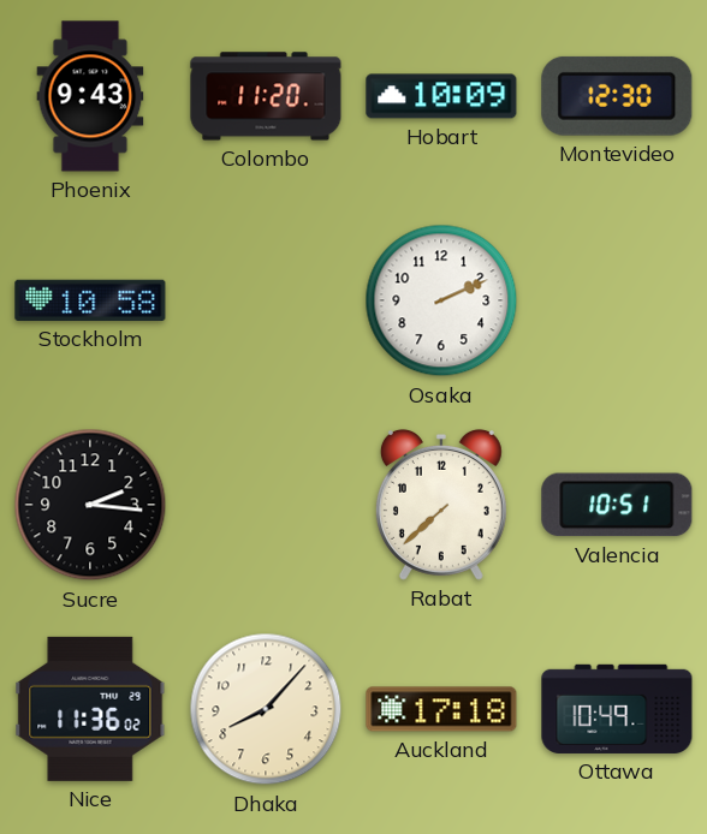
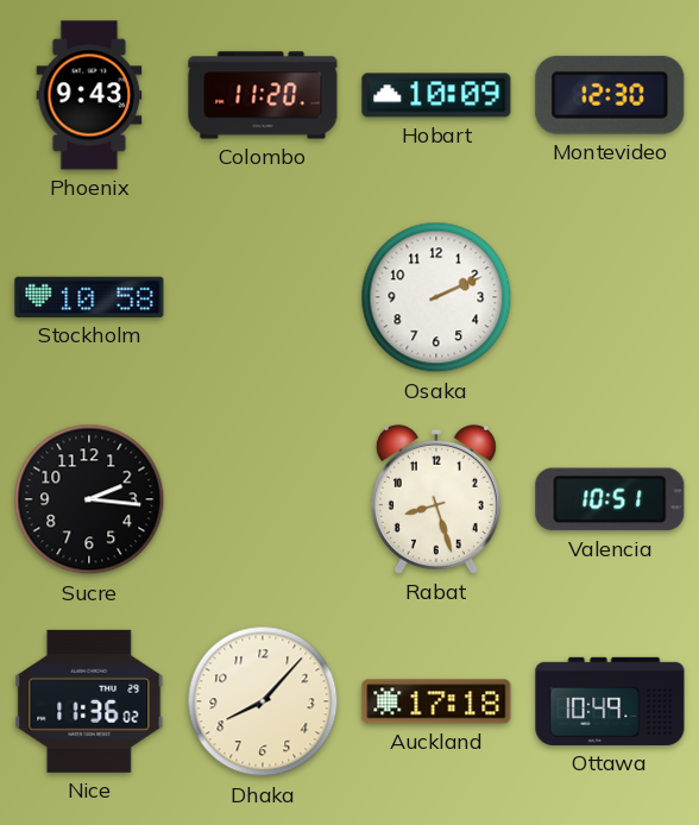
Rabat: 7:38 -> 8:27 (436, 499)
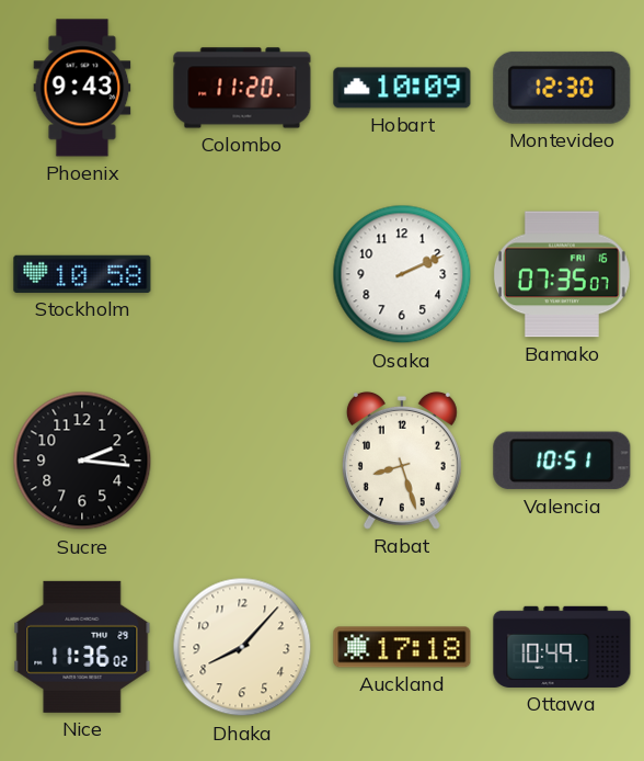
Bamako: none -> 07:35 (562, 274)
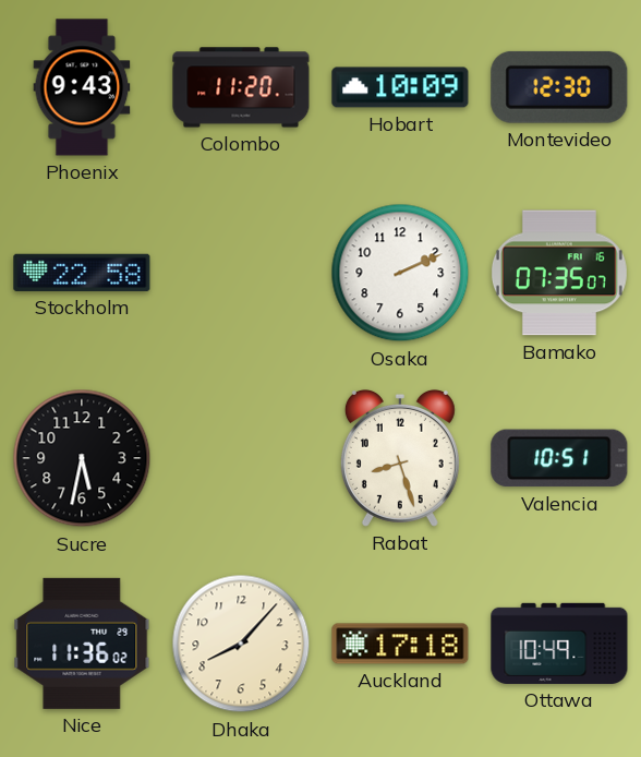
Stockholm: 10:58 -> 22:58 (82, 273)
Sucre: 2:16 -> 5:32 (82, 458)
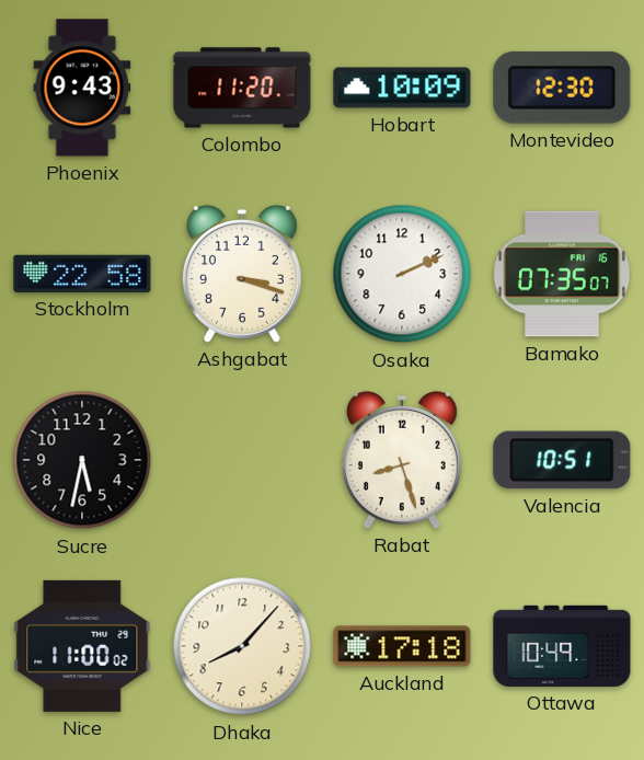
Ashgabat: none -> 3:18 (242, 274)
Nice: 11:36 -> 11:00 (82, 646)
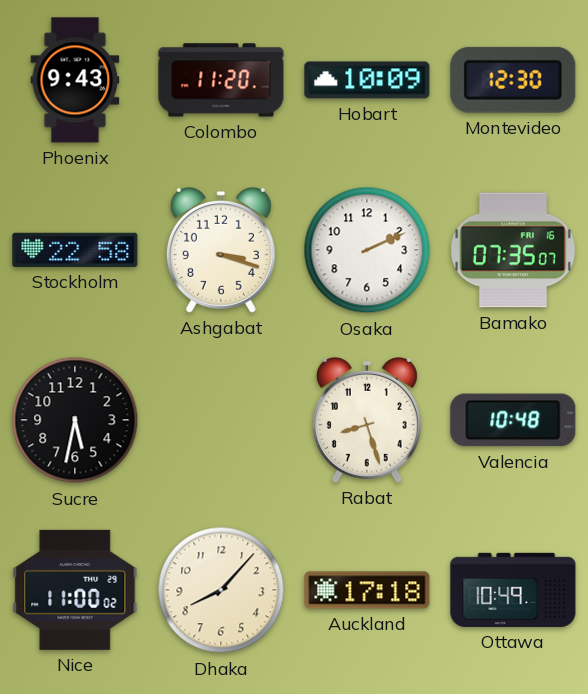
Valencia: 10:51 -> 10:48 (513, 420)
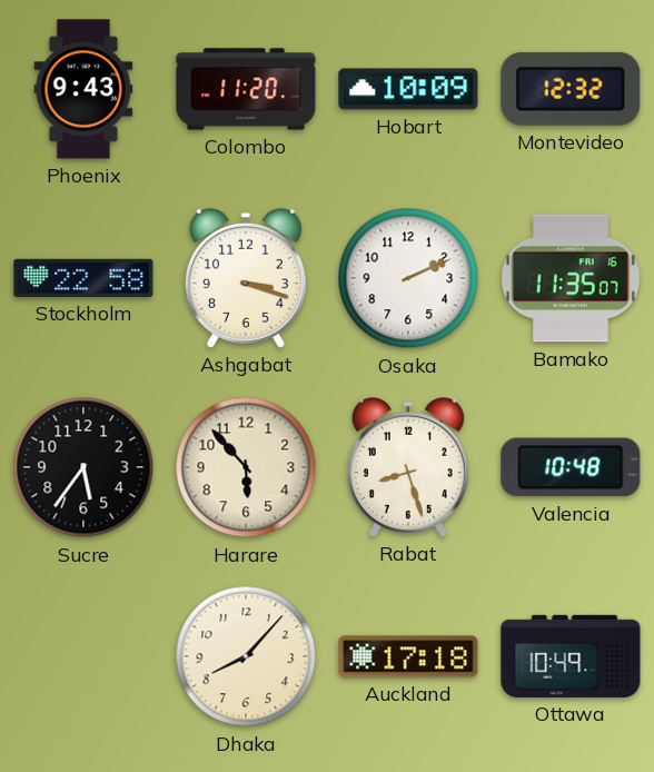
Montevideo: 12:30 -> 12:32 (571, 89)
Bamako: 07:35 -> 11:35 (571, 278)
Sucre: 5:32 -> 5:36 (83, 467)
Harare: none -> 5:53 (246, 467)
Nice: 11:00 -> none (75, 590)
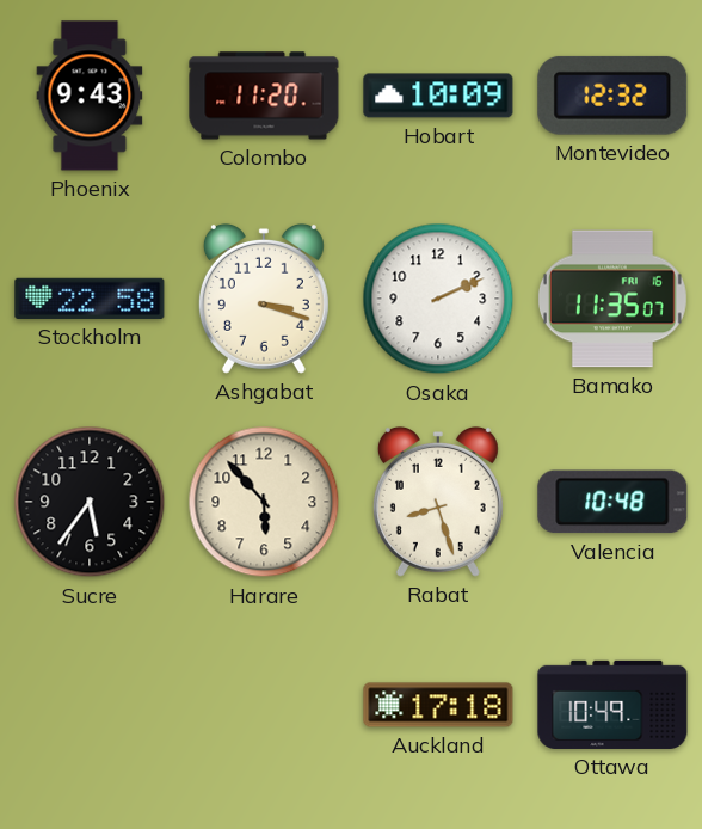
Dhaka: 8:07 -> none (246, 656)
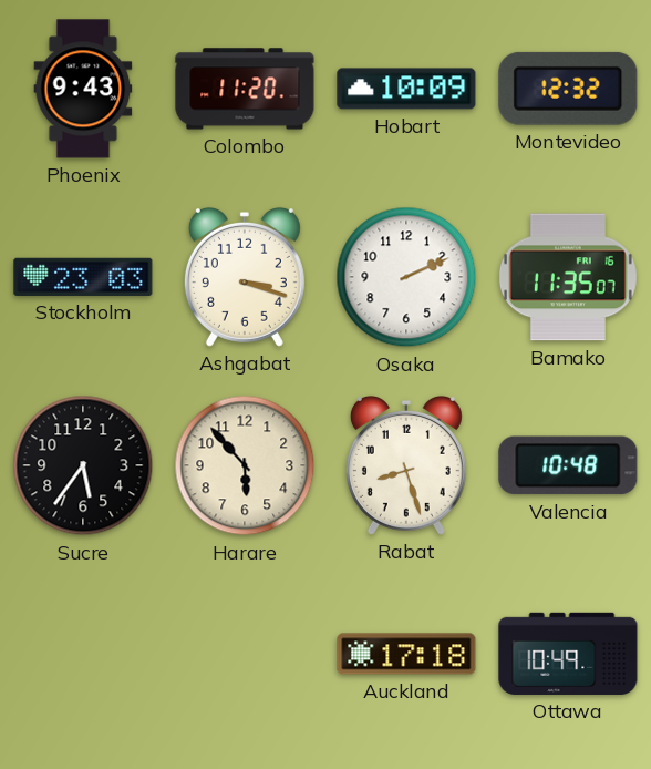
Stockholm: 22:58 -> 23:03 (83, 277)
